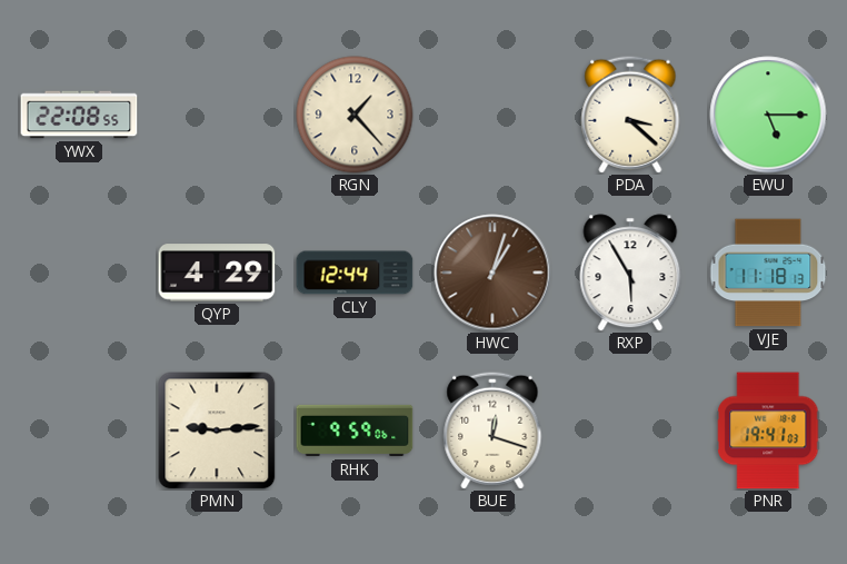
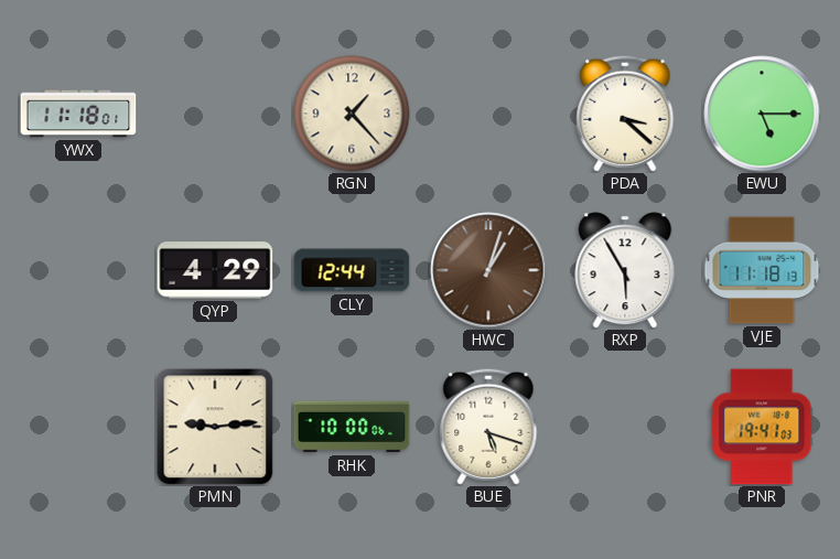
YWX: 22:08 -> 11:18 (78, 114)
RHK: 9:59 -> 10:00 (352, 427)
BUE: 12:18 -> 5:18 (488, 427)
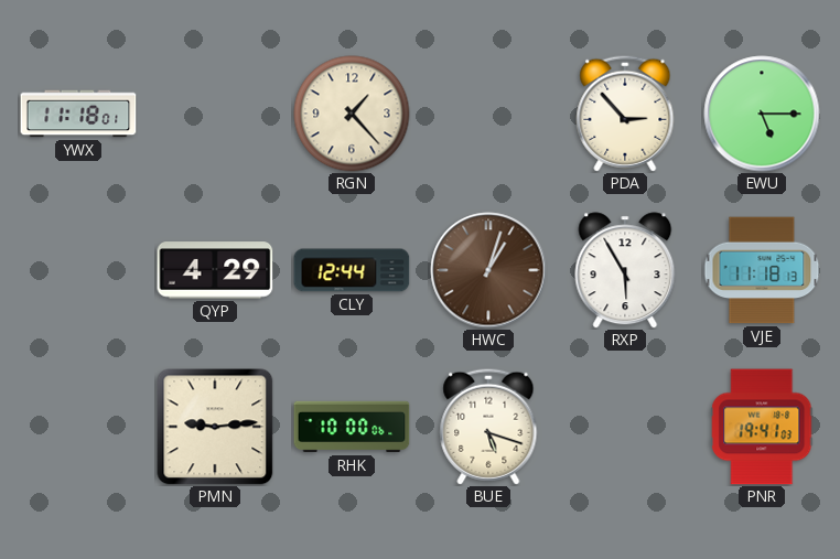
PDA: 3:22 -> 2:53 (625, 114)
